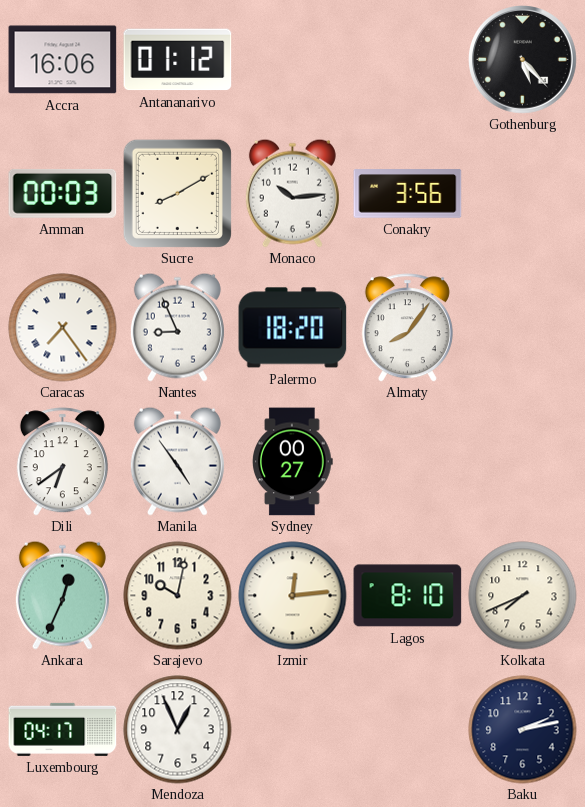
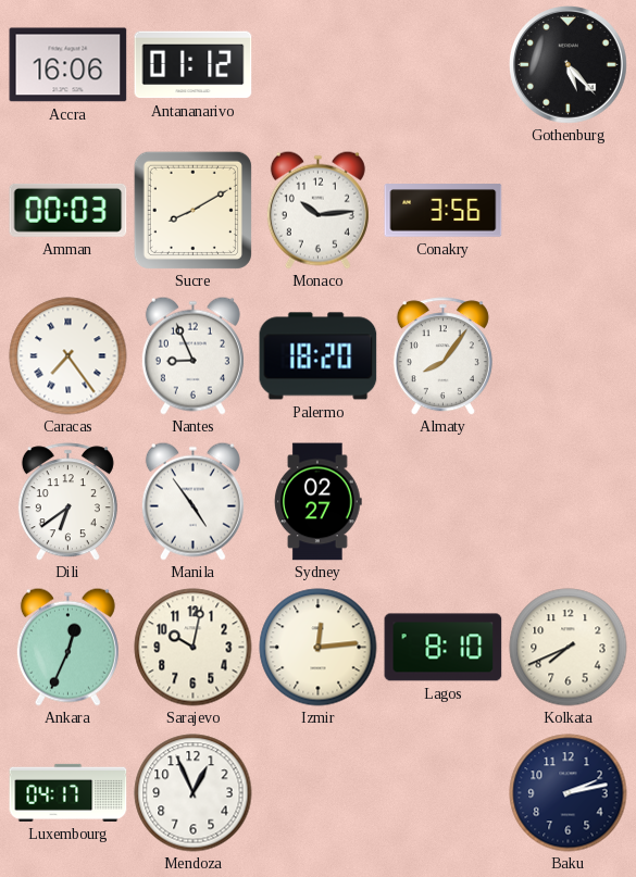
Sydney: 00:27 -> 02:27 (319, 502)
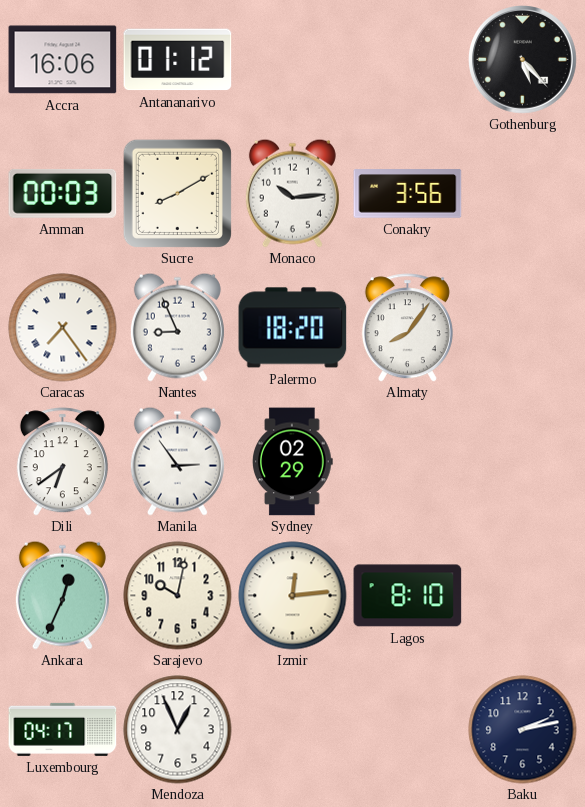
Manila: 4:54 -> 2:54 (177, 461)
Sydney: 02:27 -> 02:29 (293, 462)
Kolkata: 7:41 -> none (569, 648)
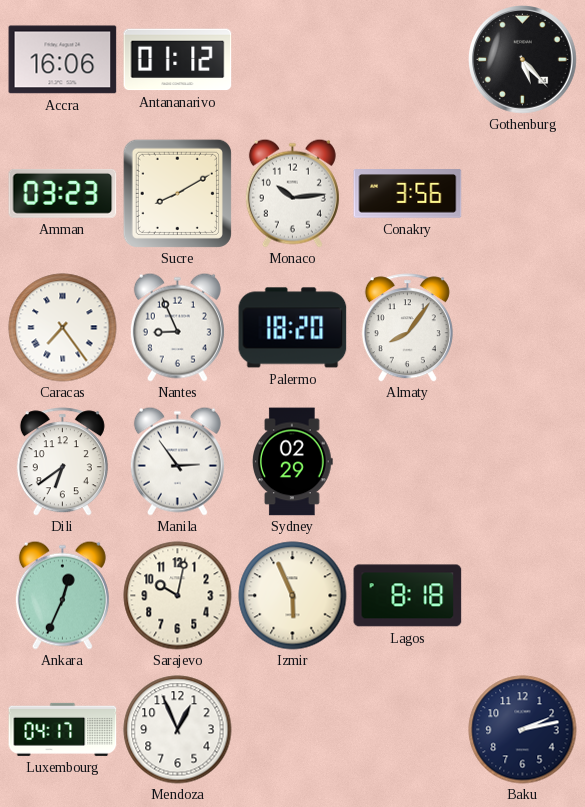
Amman: 00:03 -> 03:23 (63, 193)
Izmir: 12:14 -> 5:56 (293, 596)
Lagos: 8:10 -> 8:18 (408, 596)
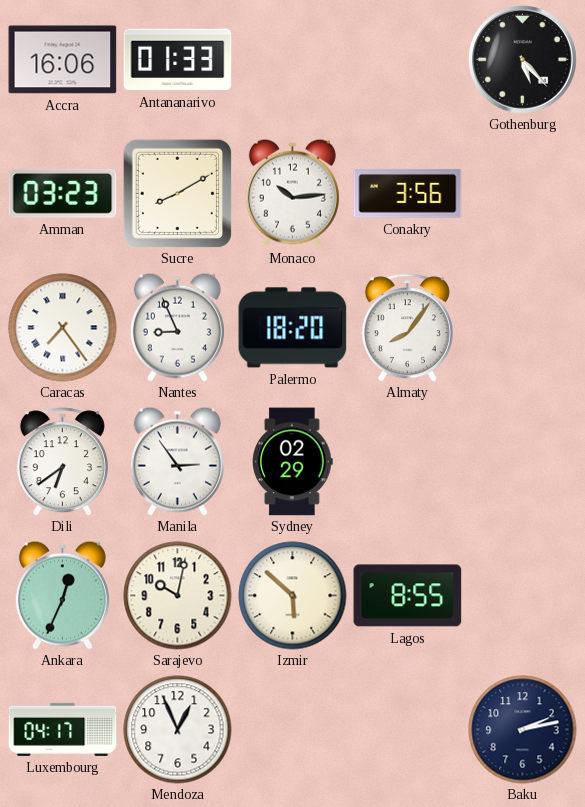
Antananarivo: 01:12 -> 01:33 (178, 60)
Izmir: 5:56 -> 5:52 (293, 596)
Lagos: 8:18 -> 8:55 (408, 596)
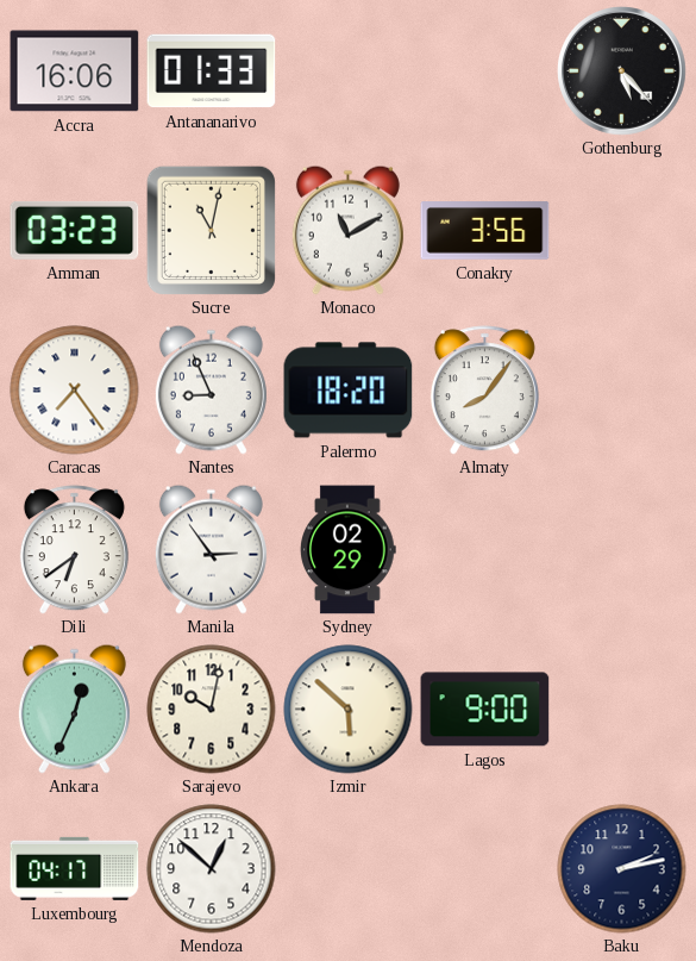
Sucre: 8:10 -> 11:02 (211, 230)
Monaco: 10:14 -> 11:10 (347, 230)
Lagos: 8:55 -> 9:00 (485, 710)
Mendoza: 12:56 -> 12:52 (212, 869)
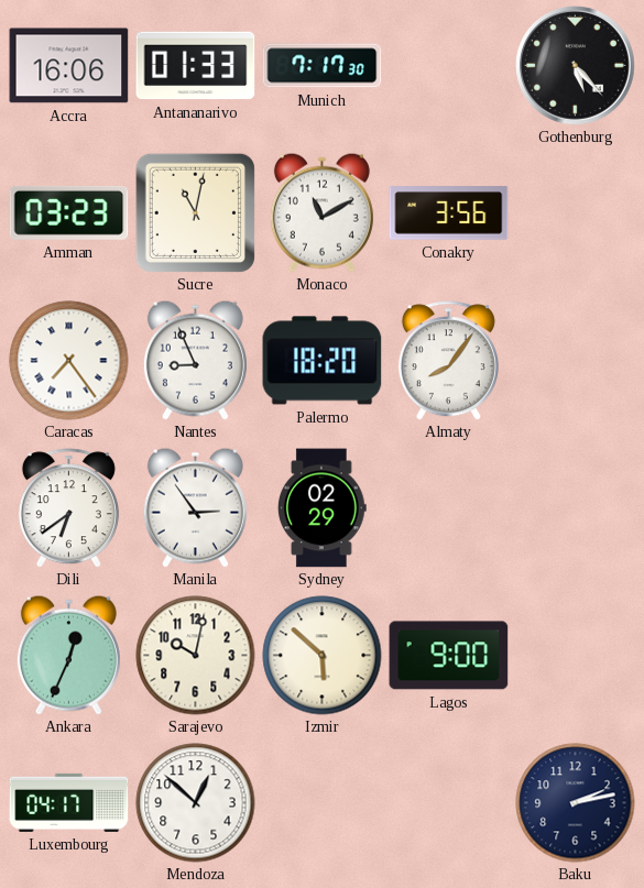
Munich: none -> 7:17 (323, 66)
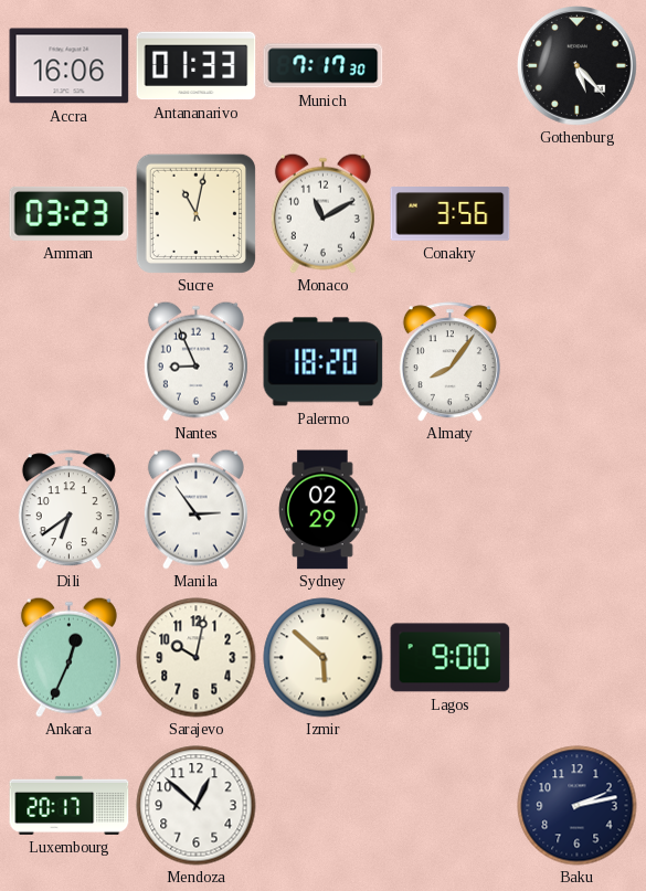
Caracas: 7:24 -> none (69, 361)
Luxembourg: 04:17 -> 20:17 (70, 805)
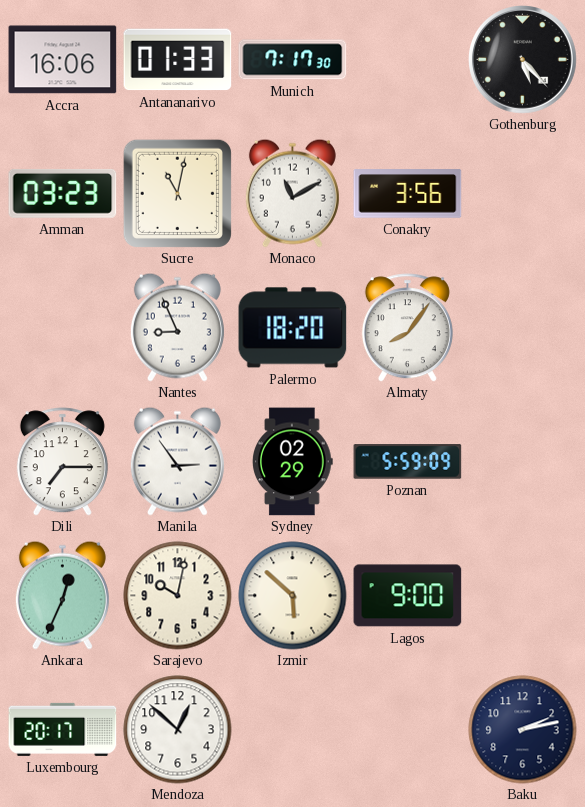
Dili: 6:39 -> 7:15 (62, 462)
Poznan: none -> 5:59 (408, 462)
